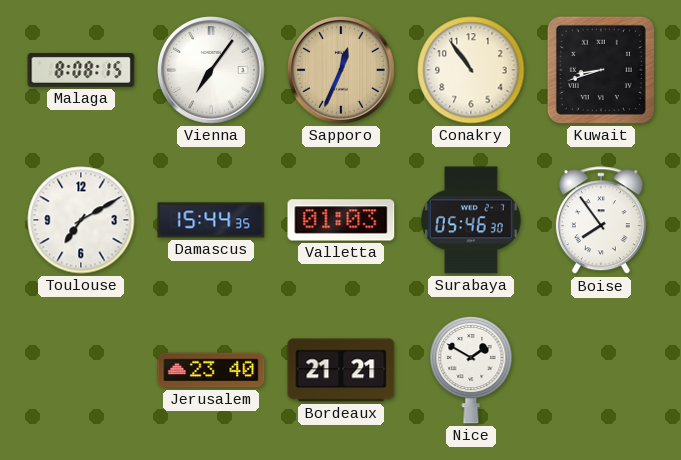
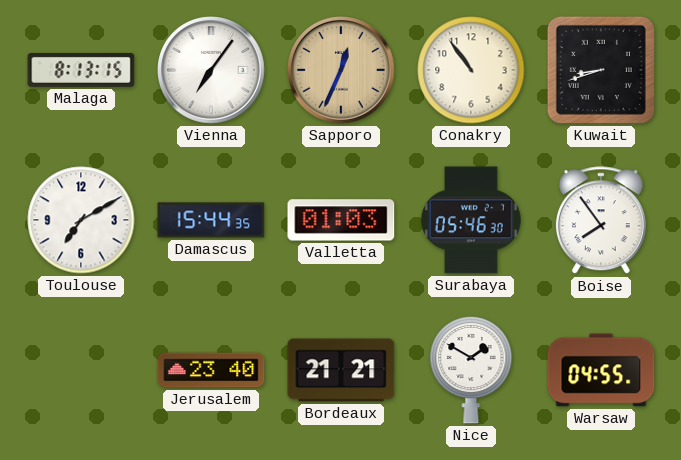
Malaga: 8:08 -> 8:13 (81, 70)
Warsaw: none -> 04:55 (601, 370)
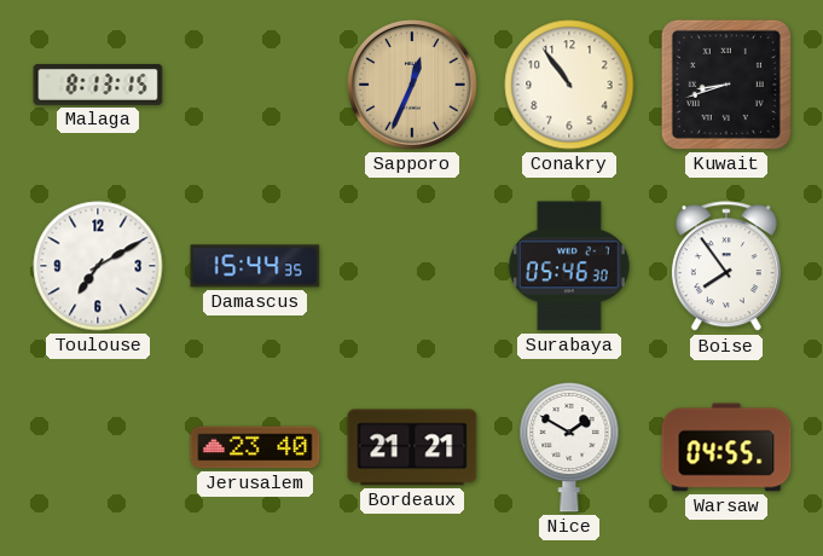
Vienna: 7:06 -> none (212, 71)
Valletta: 01:03 -> none (341, 220)
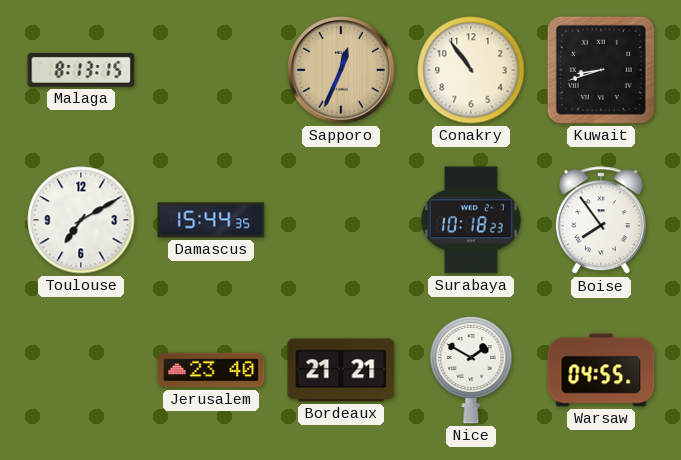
Surabaya: 05:46 -> 10:18 (471, 220)
